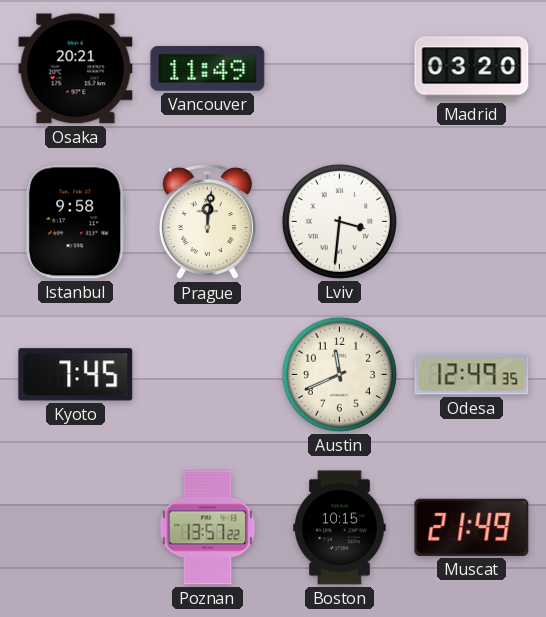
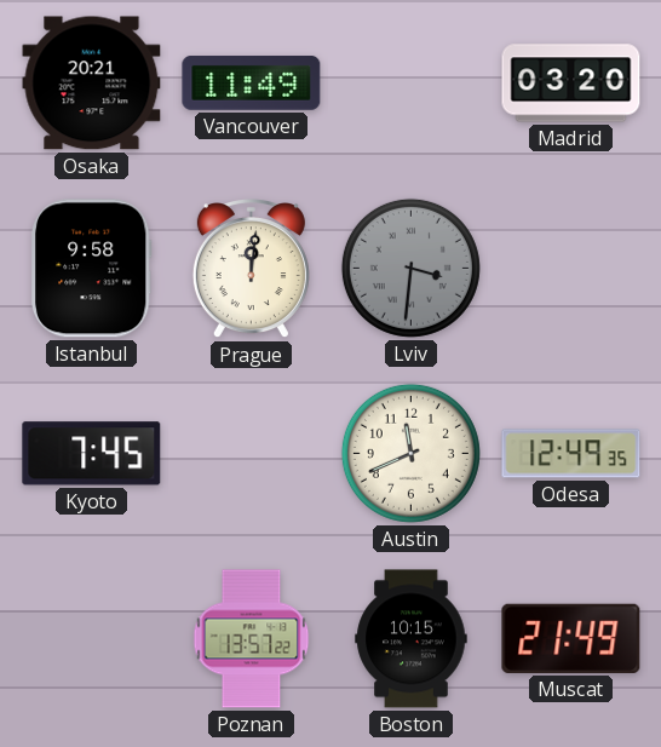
Lviv dial: white -> grey (410, 268)
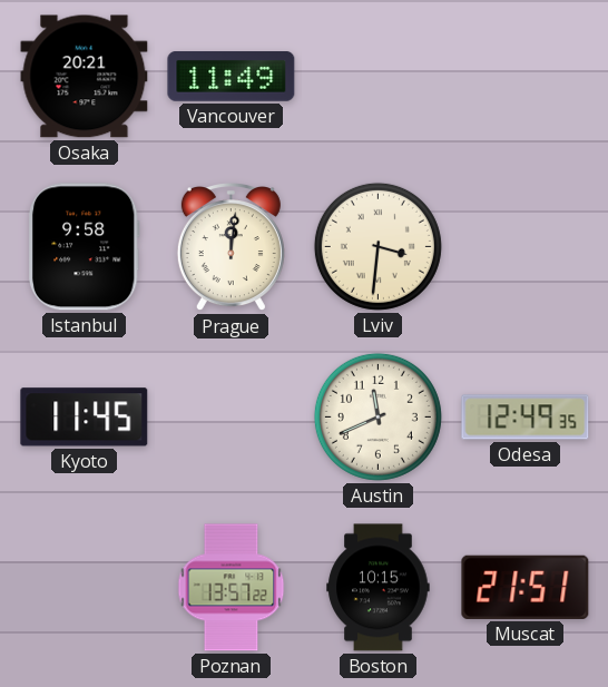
Madrid: 03:20 -> none (571, 84)
Lviv dial: grey -> cream (377, 246)
Kyoto: 7:45 -> 11:45 (85, 418)
Muscat: 21:49 -> 21:51 (526, 587)
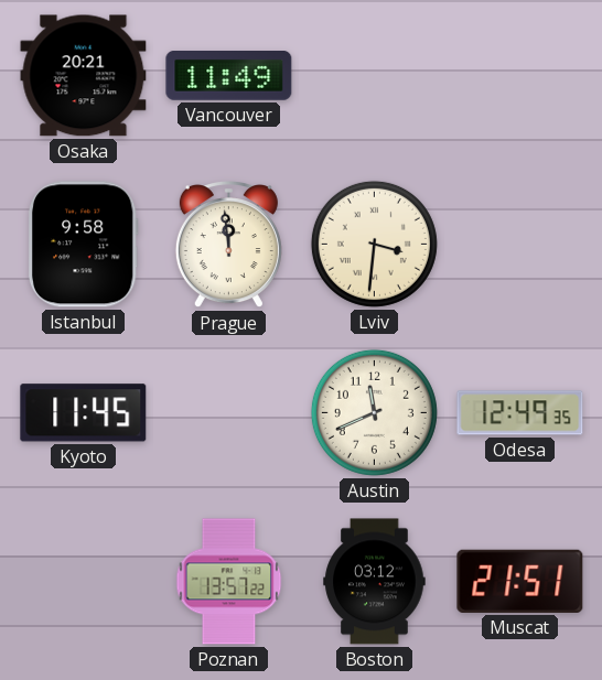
Prague: 12:01 -> 11:59 (228, 246)
Boston: 10:15 -> 03:12 (375, 582)
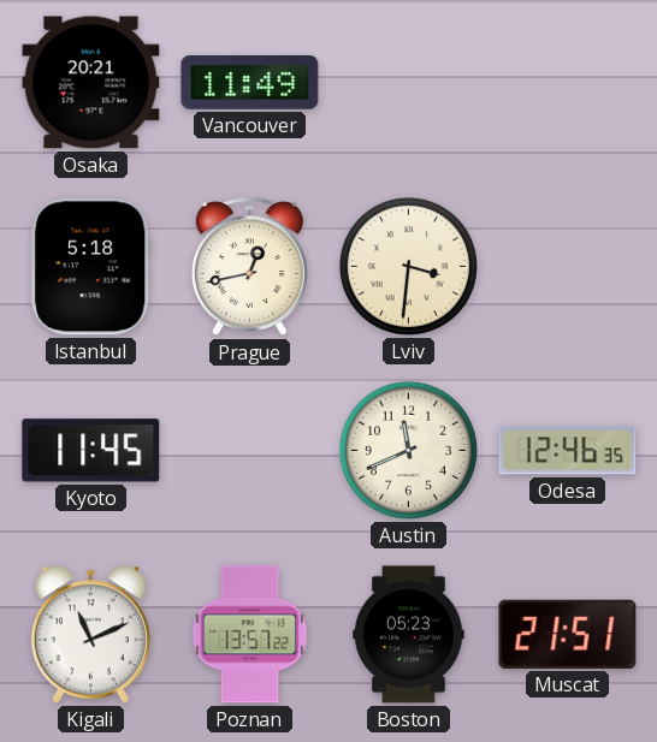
Istanbul: 9:58 -> 5:18 (90, 267)
Prague: 11:59 -> 12:43 (249, 268)
Odesa: 12:49 -> 12:46 (568, 451)
Kigali: none -> 11:11 (90, 635)
Boston: 03:12 -> 05:23 (409, 635)
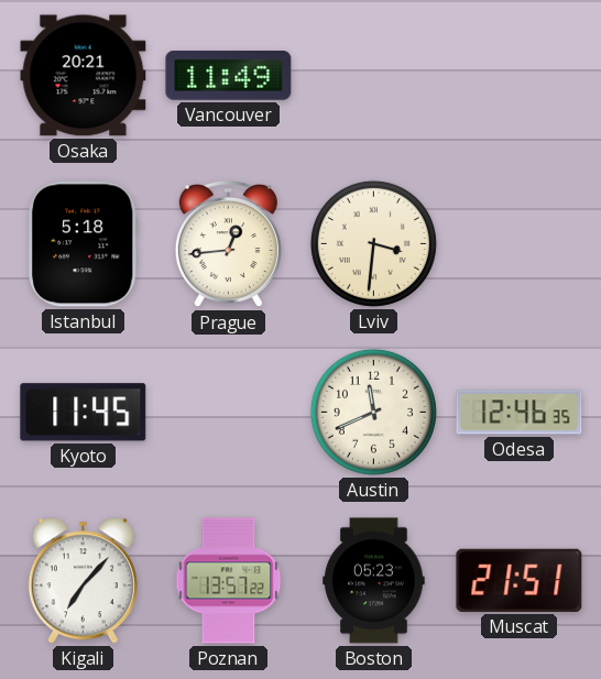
Prague: 12:43 -> 12:44 (228, 245)
Kigali: 11:11 -> 7:07 (83, 581)
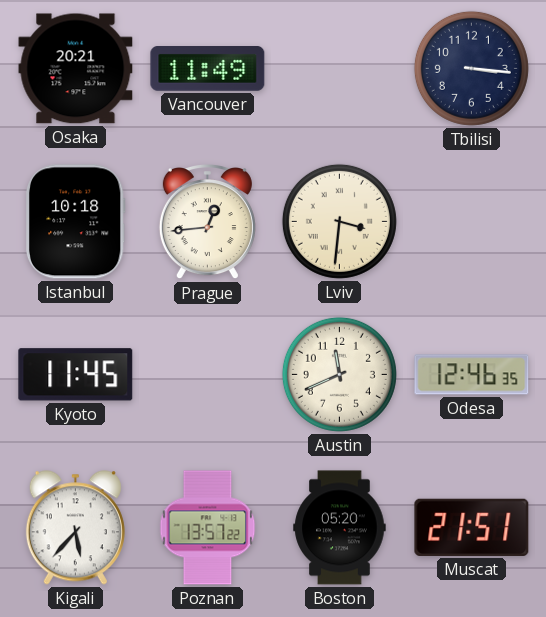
Tbilisi: none -> 3:16 (471, 68)
Istanbul: 5:18 -> 10:18 (75, 222)
Kigali: 7:07 -> 5:37 (75, 528)
Boston: 05:23 -> 05:20 (340, 528)
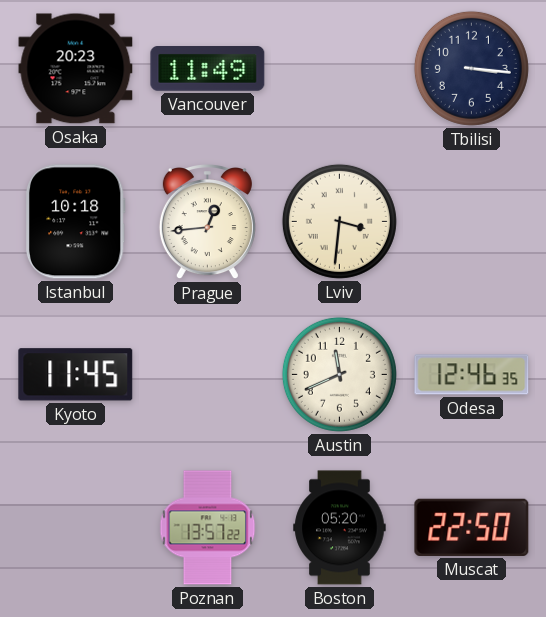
Osaka: 20:21 -> 20:23 (76, 69)
Kigali: 5:37 -> none (75, 528)
Muscat: 21:51 -> 22:50 (472, 527)
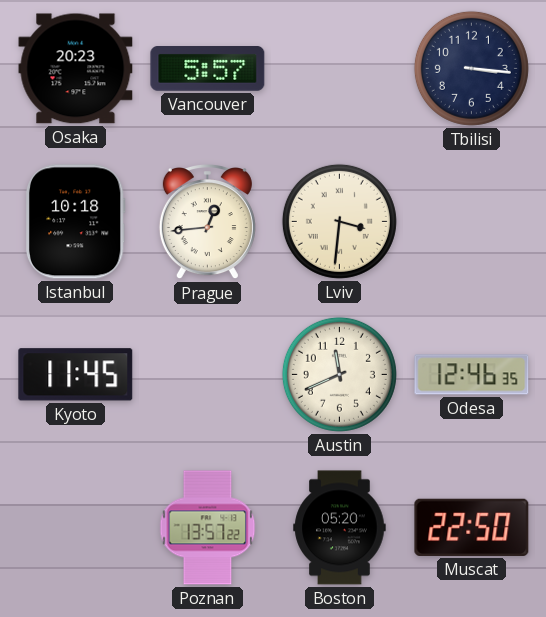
Vancouver: 11:49 -> 5:57 (208, 69)
